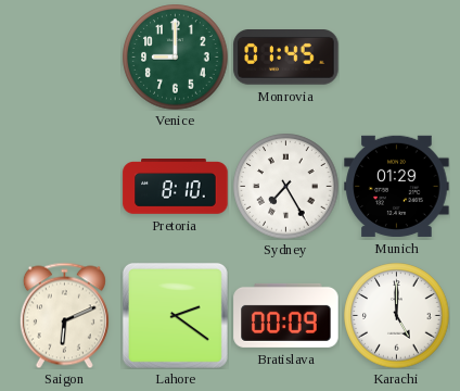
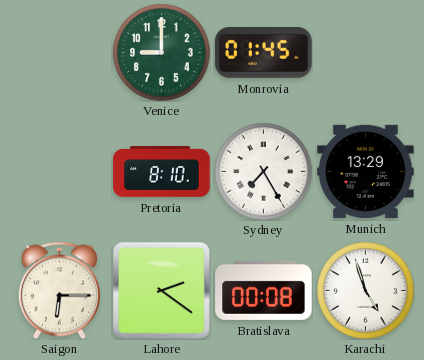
Munich: 01:29 -> 13:29 (366, 171)
Saigon: 6:11 -> 6:15 (59, 290)
Bratislava: 00:09 -> 00:08 (264, 290)
Karachi: 5:00 -> 4:57 (366, 291)
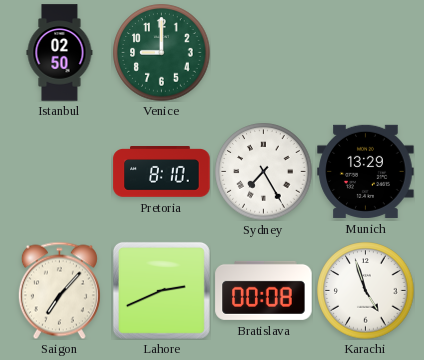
Istanbul: none -> 02:50 (60, 53)
Monrovia: 01:45 -> none (264, 53)
Saigon: 6:15 -> 7:07 (59, 290)
Lahore: 2:21 -> 2:41 (161, 290)
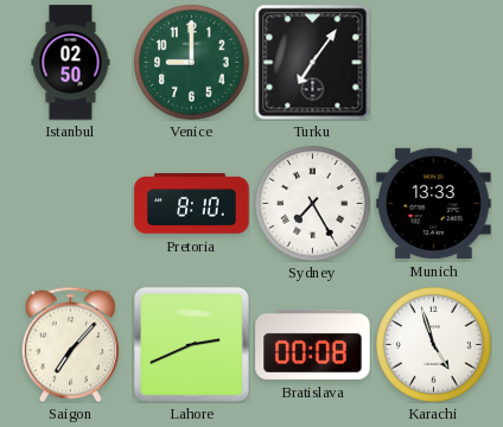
Turku: none -> 7:06 (312, 62)
Munich: 13:29 -> 13:33 (434, 203)
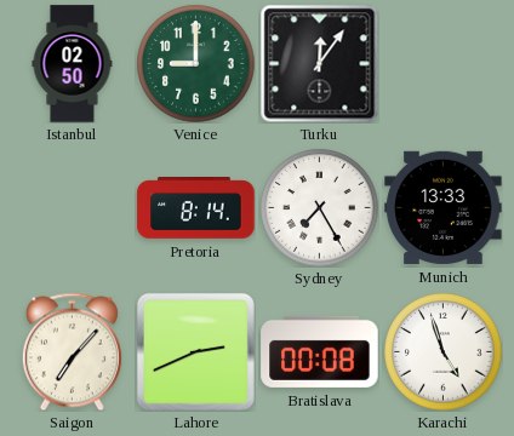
Turku: 7:06 -> 12:06 (319, 63)
Pretoria: 8:10 -> 8:14 (196, 208)
